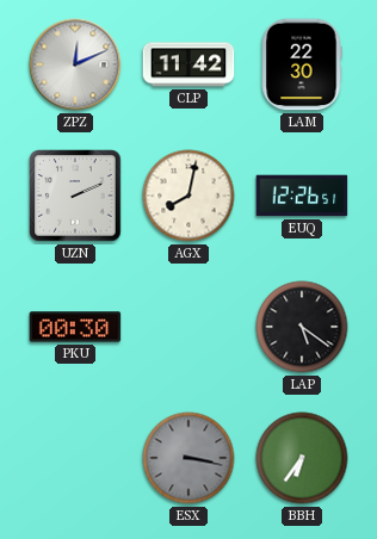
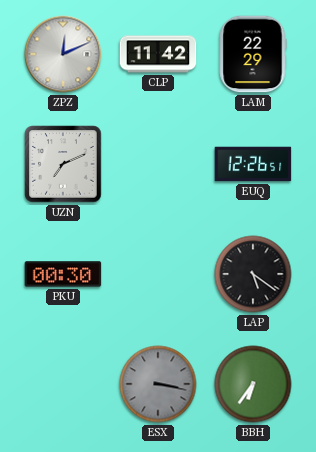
LAM: 22:30 -> 22:29 (253, 54)
UZN: 2:11 -> 7:11 (63, 164)
AGX: 8:02 -> none (188, 196)
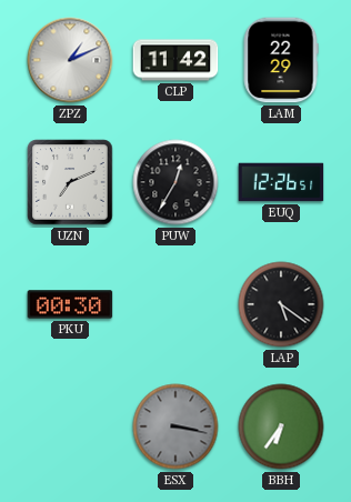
ZPZ: 12:11 -> 1:11 (70, 60)
PUW: none -> 12:35 (175, 182)
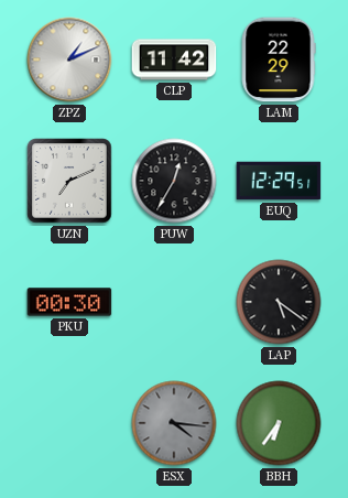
EUQ: 12:26 -> 12:29 (279, 181)
ESX: 3:17 -> 4:16 (174, 423)
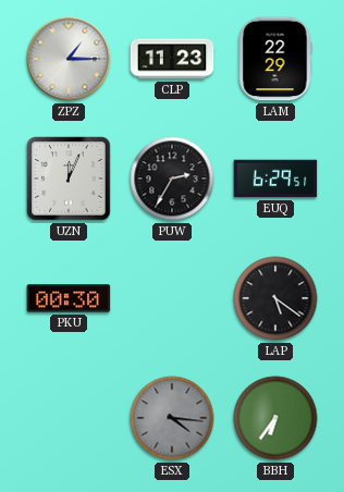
ZPZ: 1:11 -> 1:15 (69, 59)
CLP: 11:42 -> 11:23 (172, 59)
UZN: 7:11 -> 12:04 (69, 179)
PUW: 12:35 -> 2:35 (172, 179)
EUQ: 12:29 -> 6:29 (275, 179)
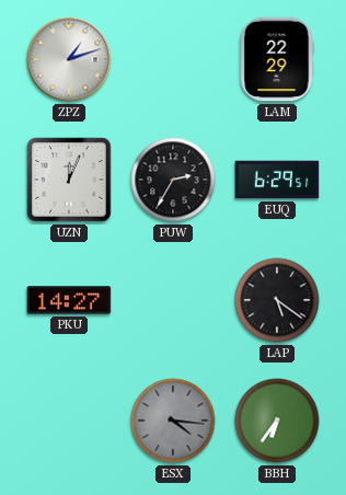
ZPZ: 1:15 -> 1:12 (69, 59)
CLP: 11:23 -> none (172, 59)
PKU: 00:30 -> 14:27 (69, 300)
